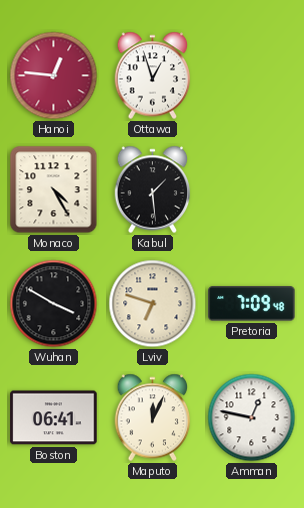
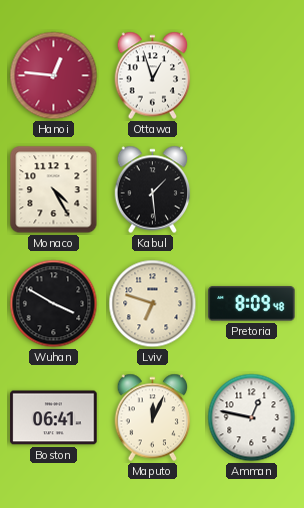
Pretoria: 7:09 -> 8:09 (252, 304)
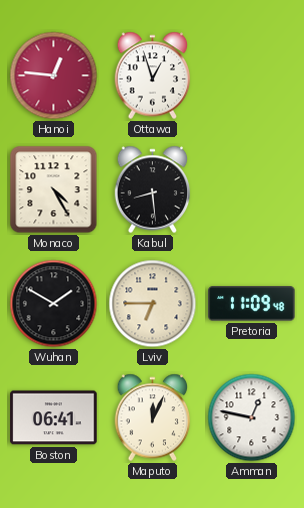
Kabul: 1:29 -> 8:29 (153, 190)
Wuhan: 3:50 -> 1:50 (54, 304)
Lviv: 6:48 -> 6:45 (153, 304)
Pretoria: 8:09 -> 11:09 (252, 304)
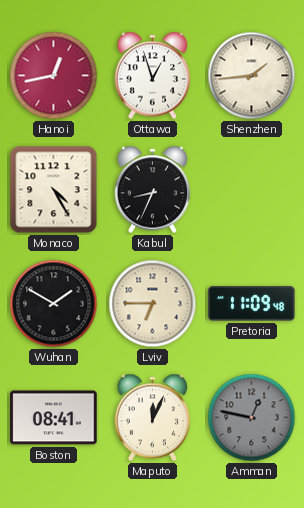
Hanoi: 12:46 -> 12:43 (54, 76)
Shenzhen: none -> 1:44 (252, 76)
Kabul: 8:29 -> 8:34 (153, 190)
Boston: 06:41 -> 08:41 (54, 418)
Amman dial: white -> grey (252, 418)
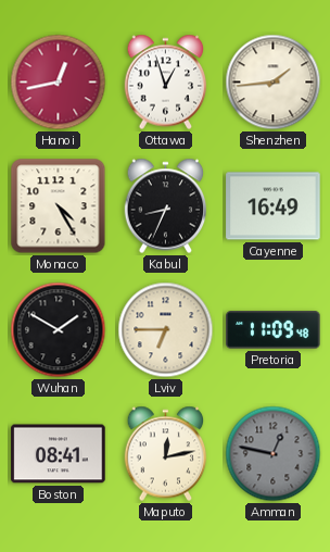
Cayenne: none -> 16:49 (274, 206)
Maputo: 12:04 -> 12:13 (166, 454)
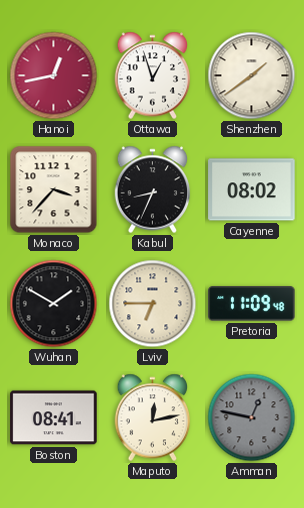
Shenzhen: 1:44 -> 1:39 (252, 76)
Monaco: 4:25 -> 3:37 (54, 190)
Cayenne: 16:49 -> 08:02 (252, 190)
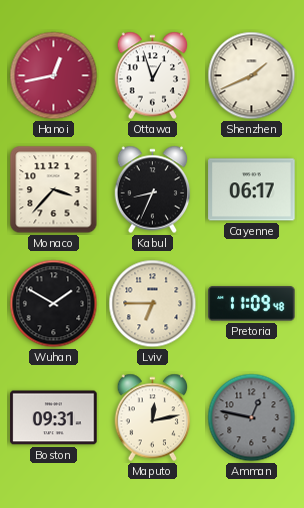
Shenzhen: 1:39 -> 1:41 (252, 76)
Cayenne: 08:02 -> 06:17 (252, 190)
Boston: 08:41 -> 09:31 (54, 418)
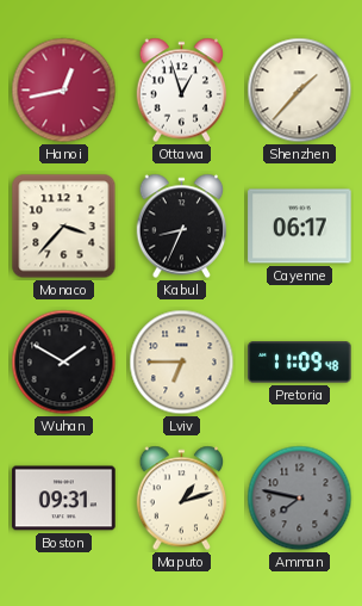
Shenzhen: 1:41 -> 1:37 (300, 91)
Maputo: 12:13 -> 1:12 (182, 499)
Amman: 12:47 -> 7:47 (300, 499)
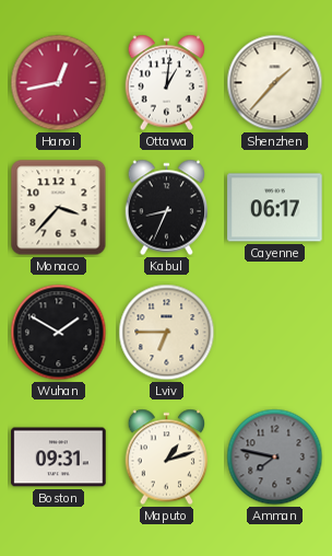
Ottawa: 12:57 -> 1:01 (167, 83)
Pretoria: 11:09 -> none (300, 363)
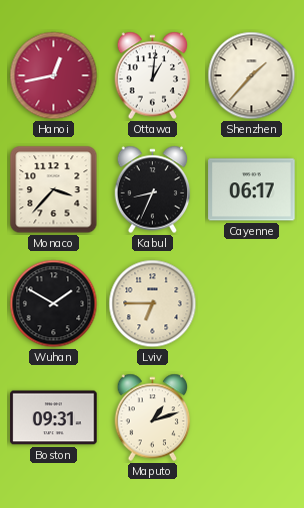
Amman: 7:47 -> none (275, 457)
